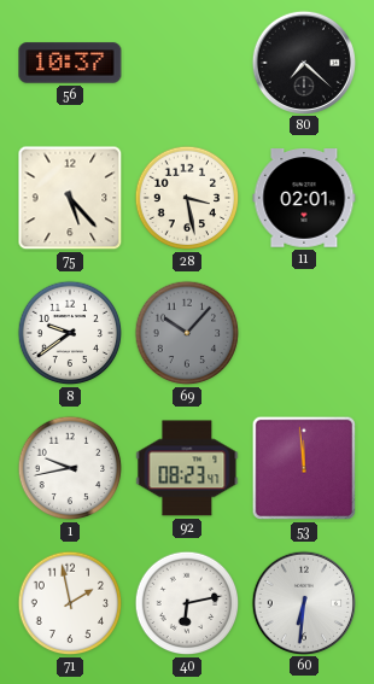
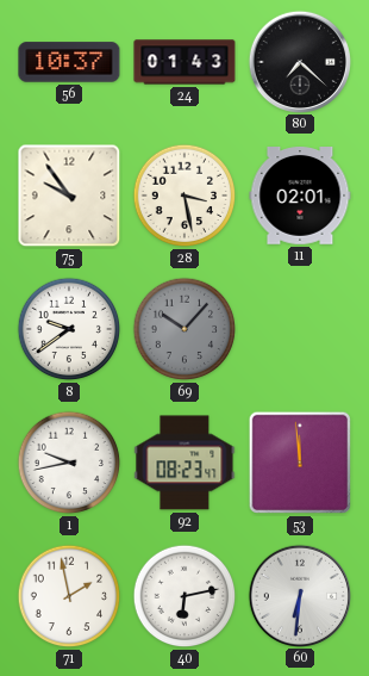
24: none -> 01:43 (185, 62)
75: 5:23 -> 9:54 (69, 196)
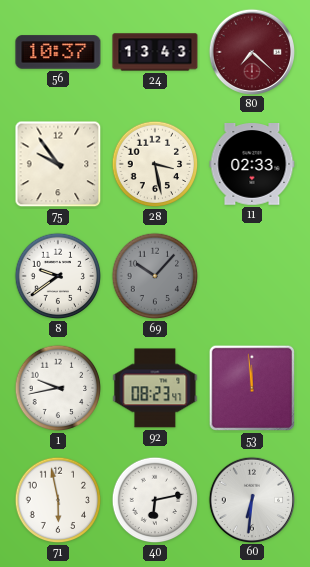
24: 01:43 -> 13:43 (155, 52)
80 dial: black -> burgundy (251, 51)
11: 02:01 -> 02:33 (252, 165)
71: 1:58 -> 5:58 (58, 500)
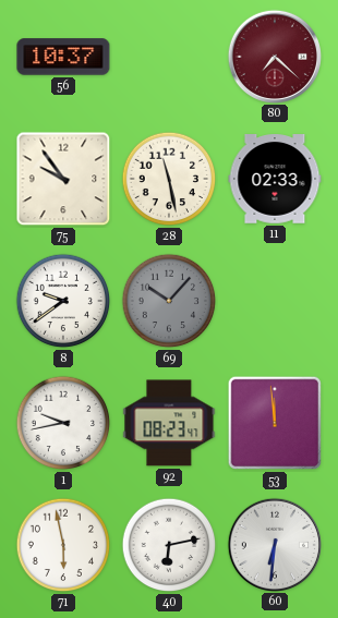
24: 13:43 -> none (155, 52)
28: 3:28 -> 11:28 (169, 179)
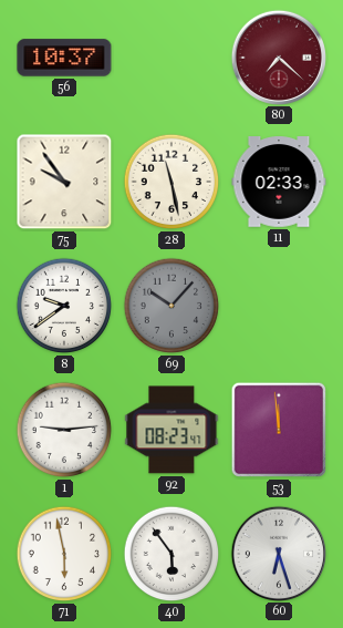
1: 9:43 -> 9:14 (64, 430)
40: 6:13 -> 5:54 (171, 554)
60: 6:31 -> 6:27 (278, 553)
